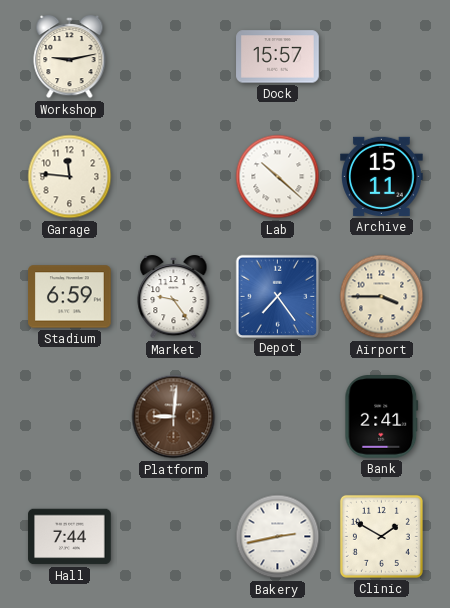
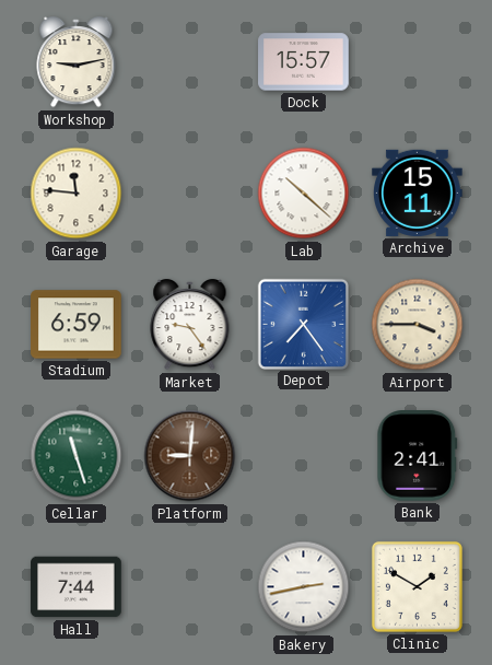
Cellar: none -> 11:27 (77, 456)
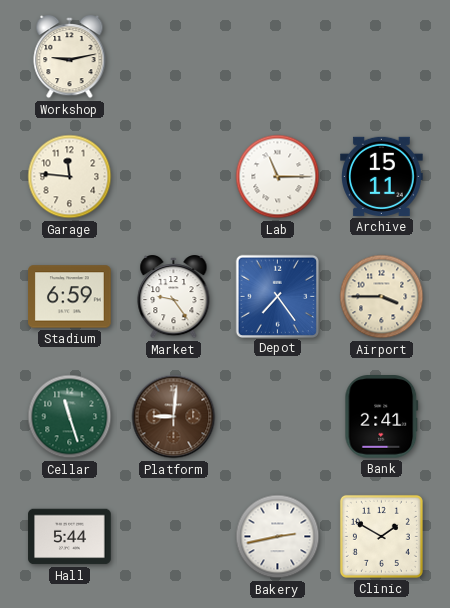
Dock: 15:57 -> none (304, 62)
Lab: 10:22 -> 11:15 (278, 177)
Hall: 7:44 -> 5:44 (70, 537)
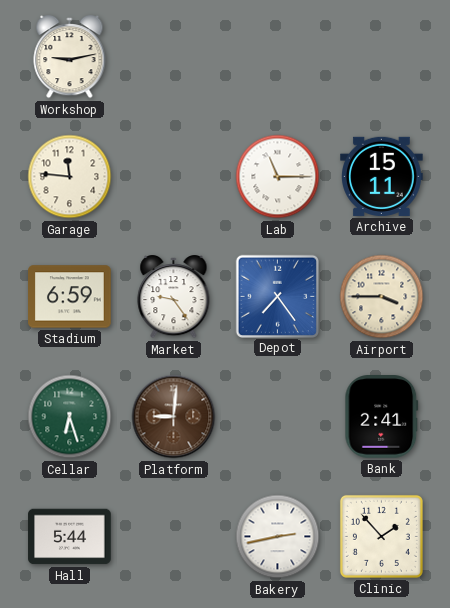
Cellar: 11:27 -> 6:27 (70, 417)
Clinic: 1:50 -> 1:53 (381, 536)
